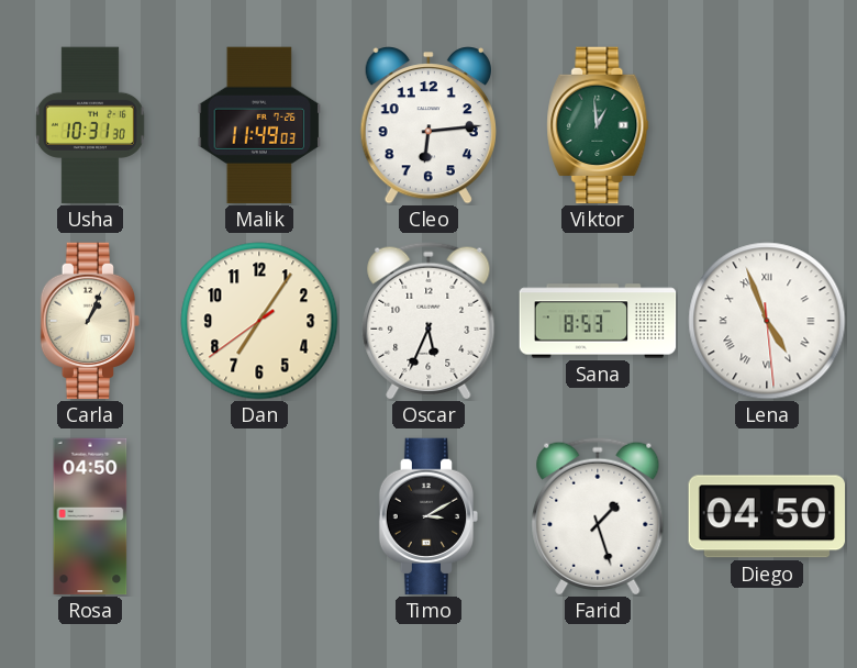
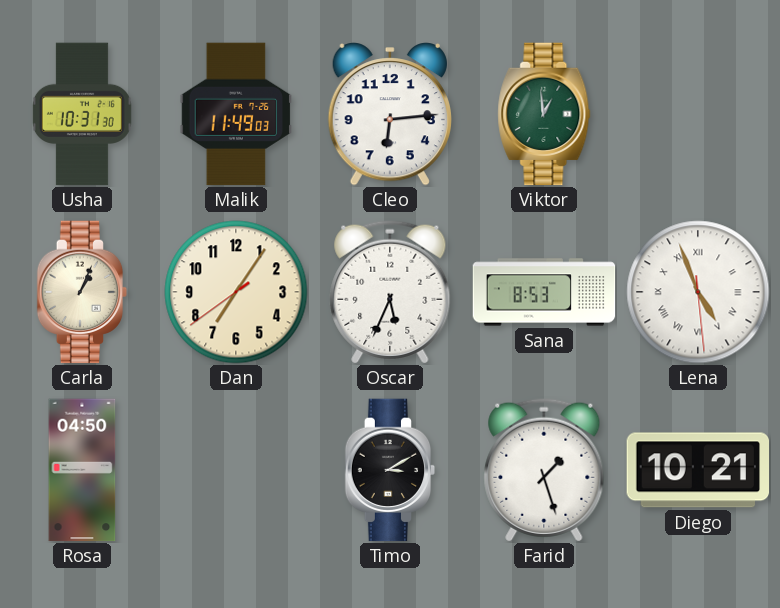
Diego: 04:50 -> 10:21 (698, 470)
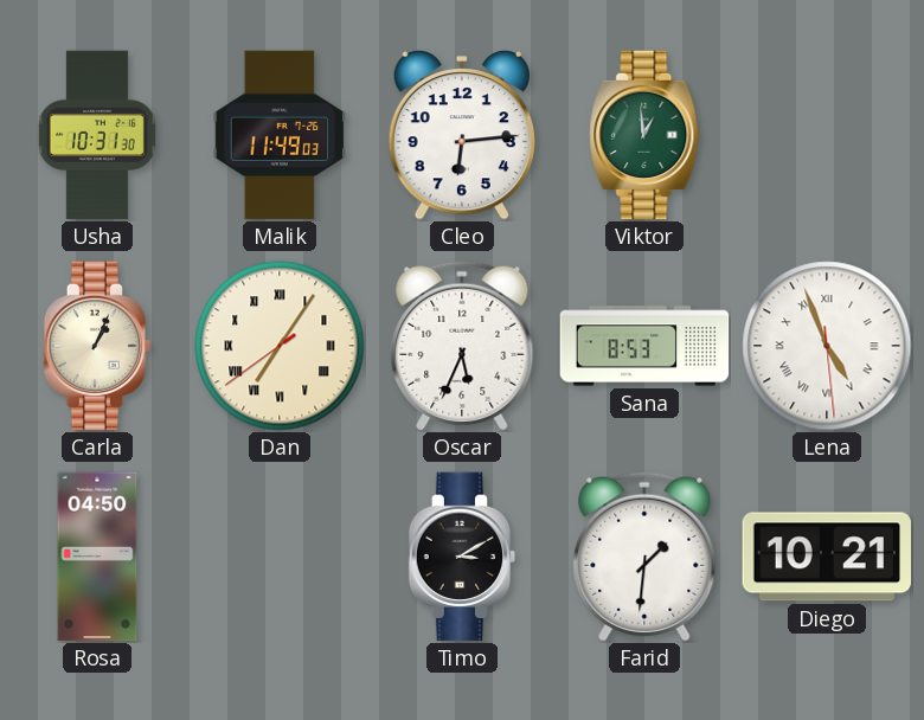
Dan numerals: Arabic -> Roman (280, 346)
Farid: 1:27 -> 1:31 (644, 557)
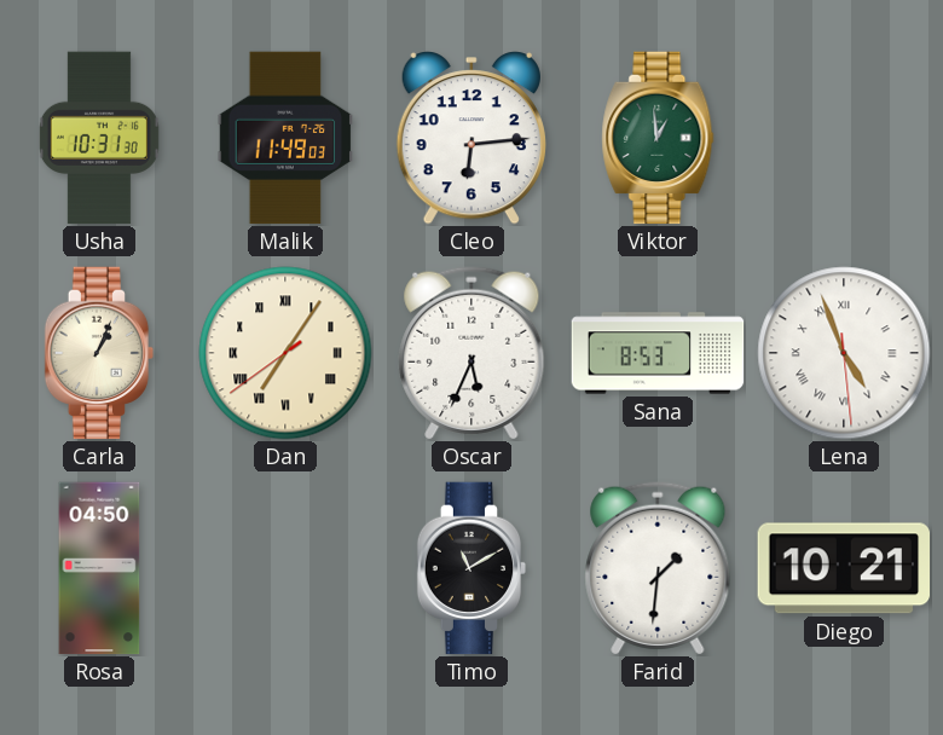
Timo: 3:10 -> 11:10 (471, 568)
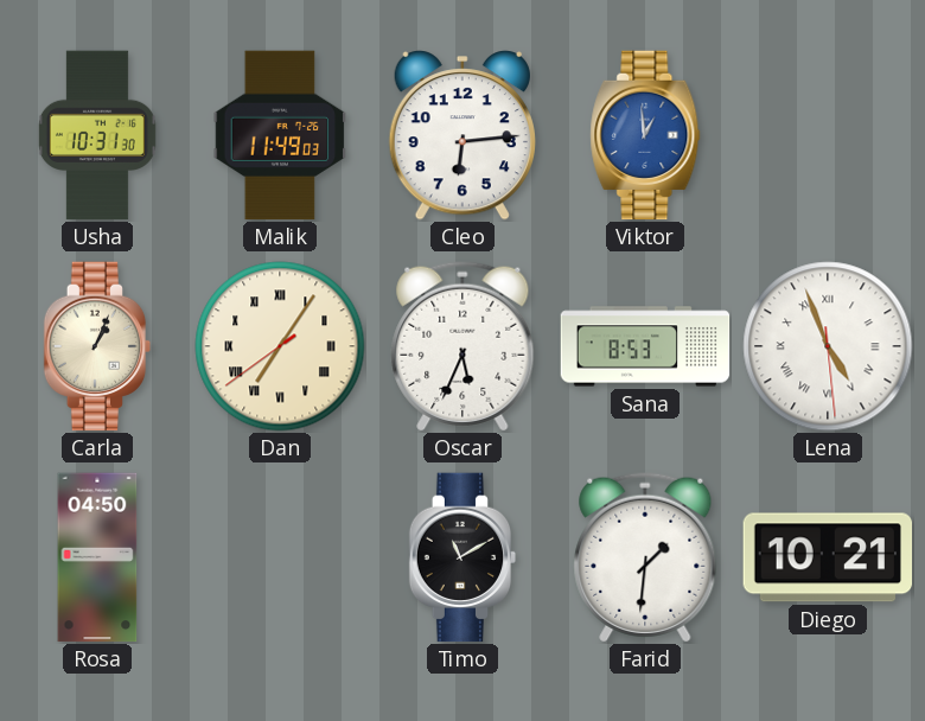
Viktor dial: green -> blue (645, 135)
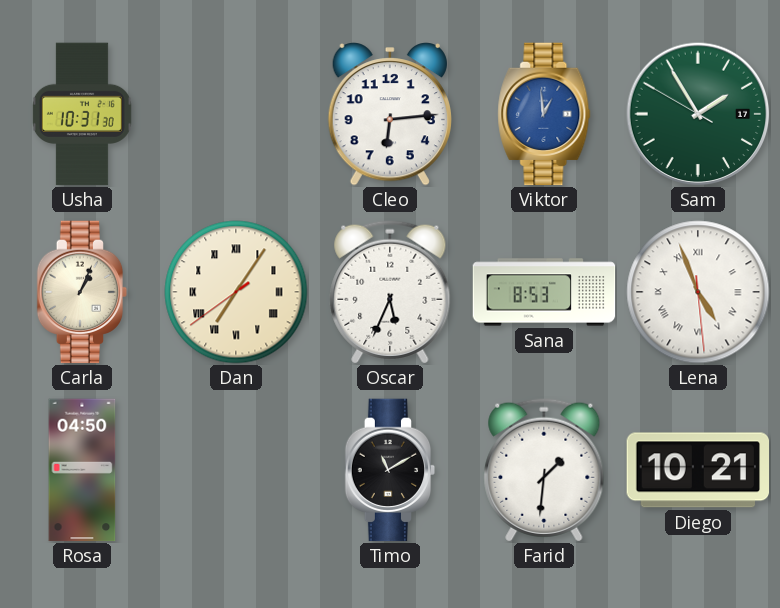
Malik: 11:49 -> none (280, 135)
Sam: none -> 1:54 (698, 114)
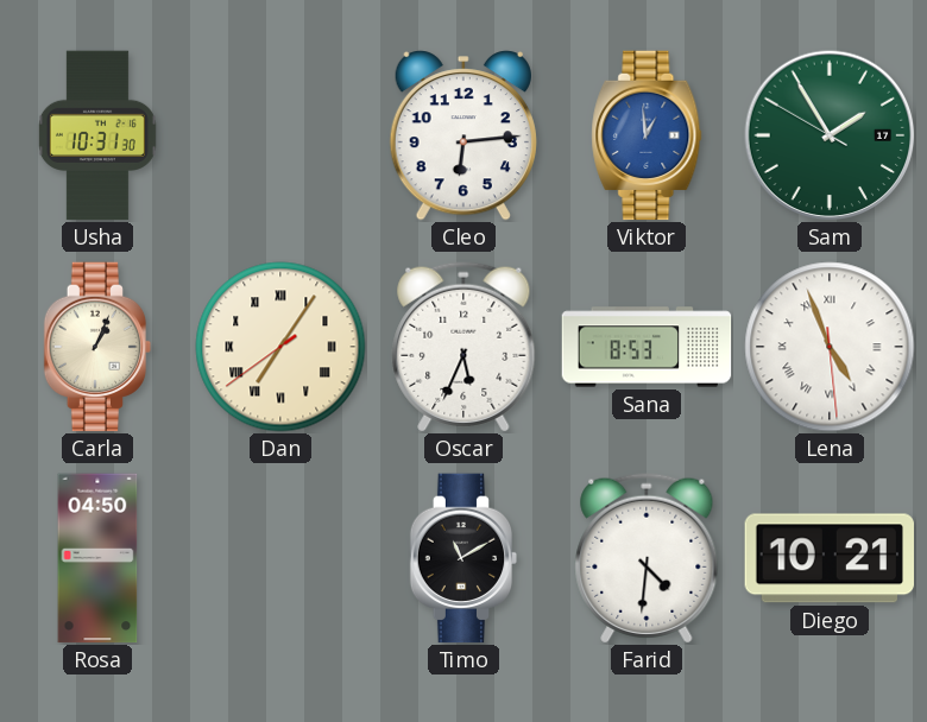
Farid: 1:31 -> 4:31 (647, 558)
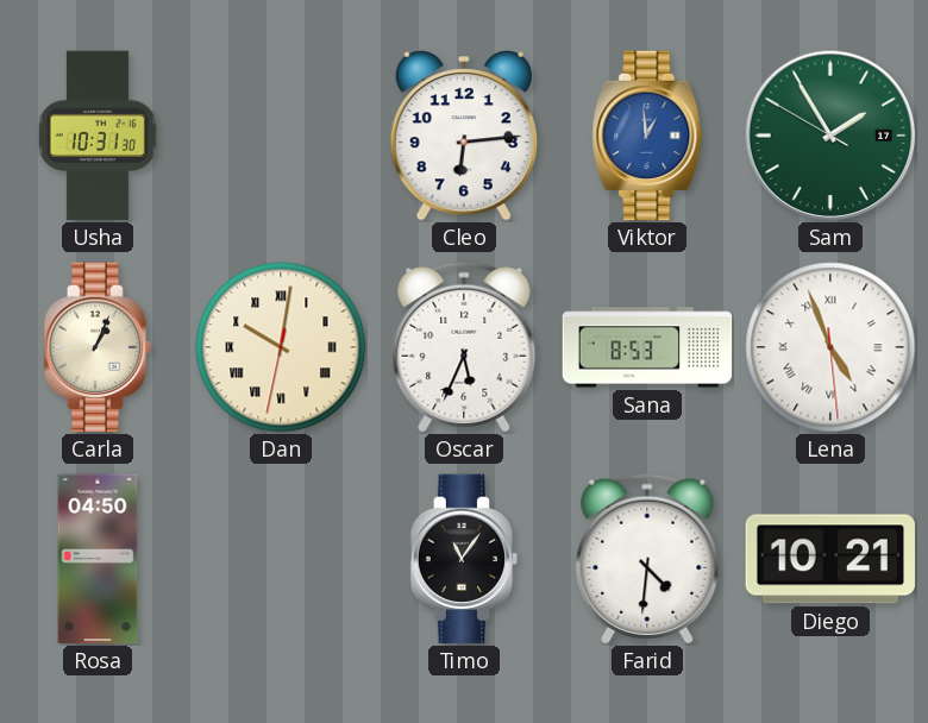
Dan: 7:05 -> 10:01 (281, 347)
Timo: 11:10 -> 11:06 (464, 559)
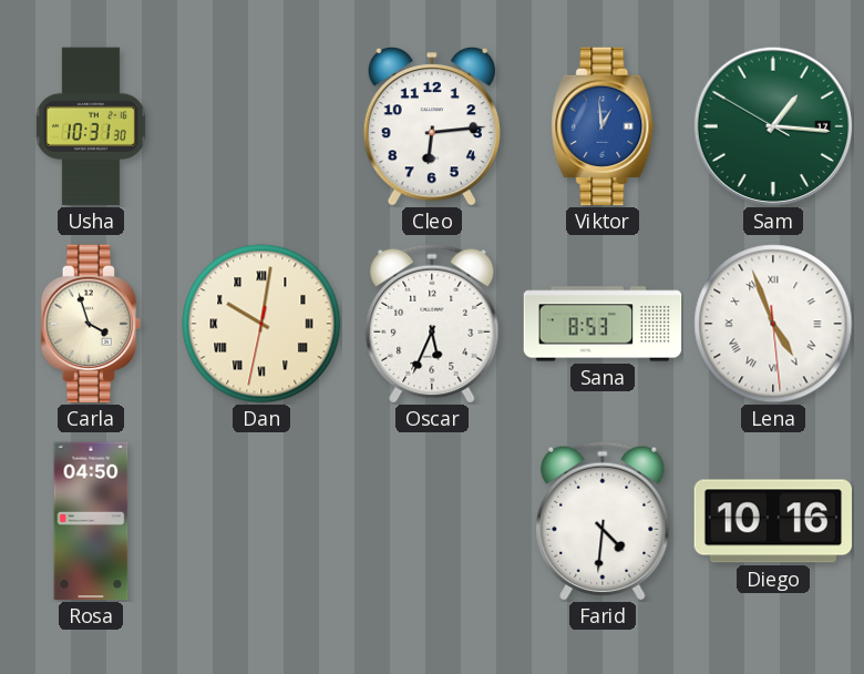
Sam: 1:54 -> 1:15 (773, 126)
Carla: 1:04 -> 3:57 (91, 324)
Timo: 11:06 -> none (464, 559)
Diego: 10:21 -> 10:16 (773, 521)
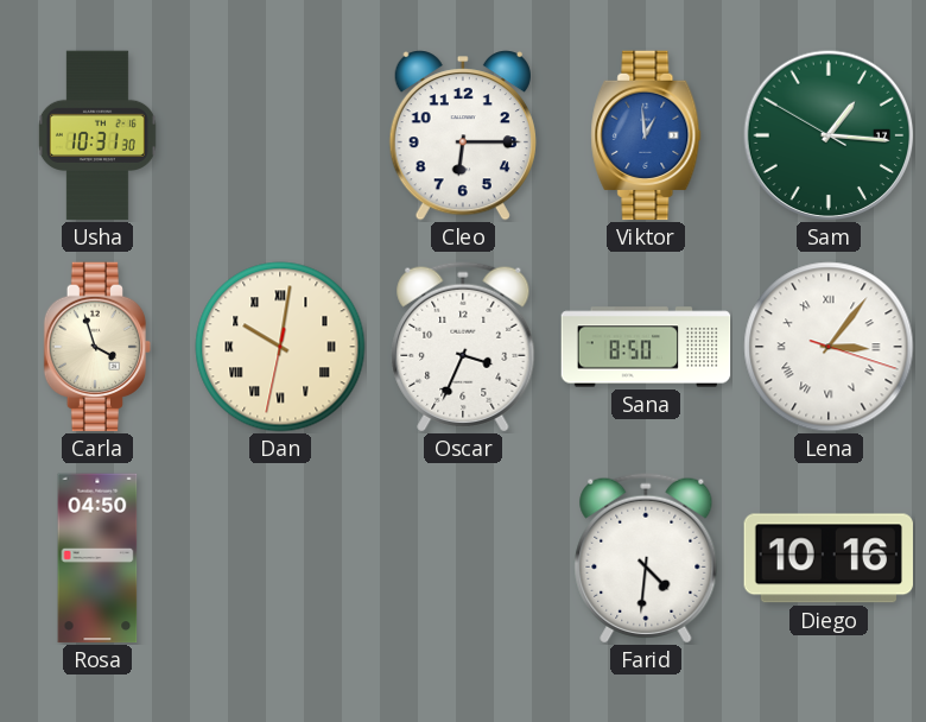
Cleo: 6:14 -> 6:15 (463, 135)
Oscar: 5:34 -> 3:34 (463, 347)
Sana: 8:53 -> 8:50 (646, 347)
Lena: 4:56 -> 3:06 (829, 347)
